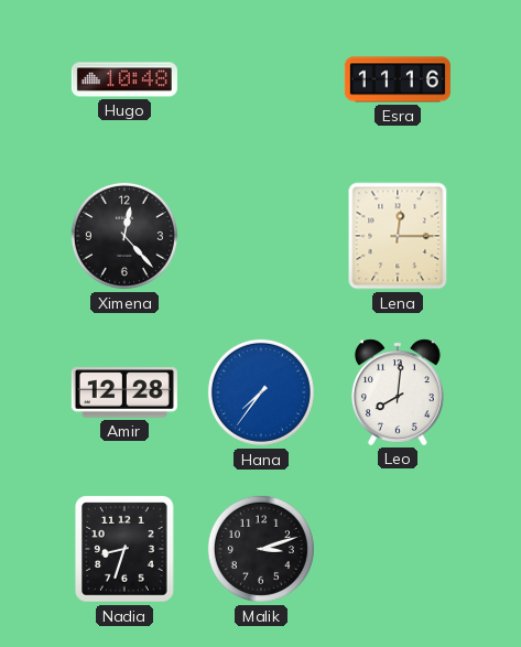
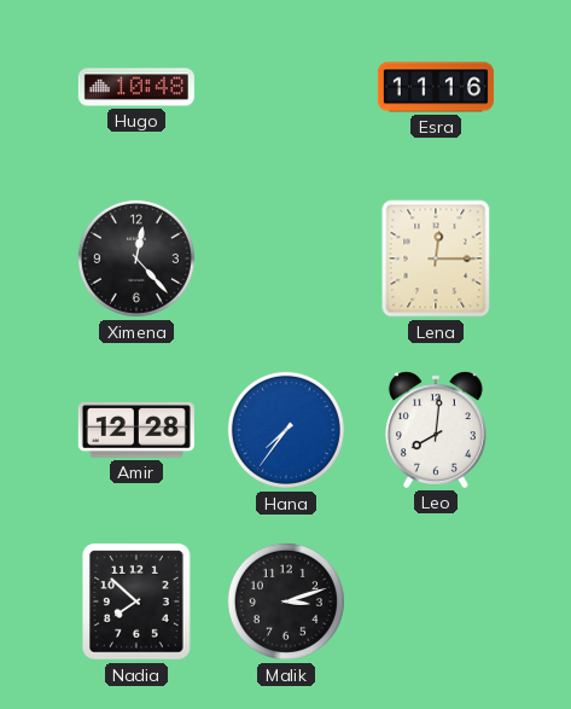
Nadia: 8:33 -> 7:52 (138, 602)
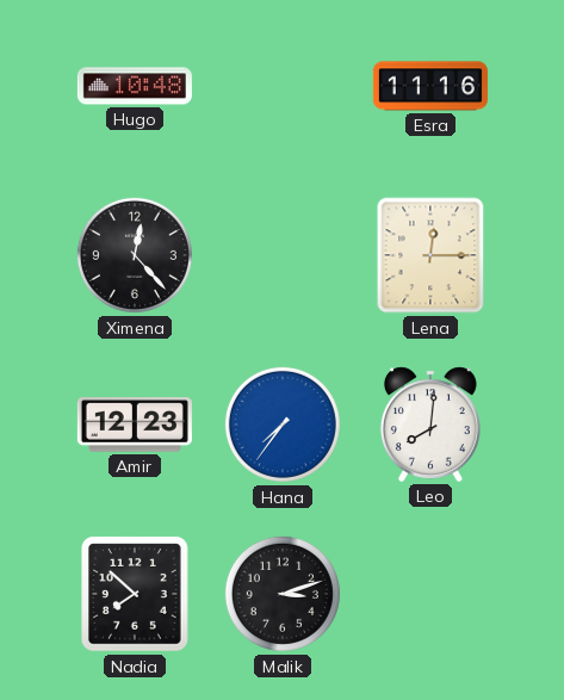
Amir: 12:28 -> 12:23 (135, 425)
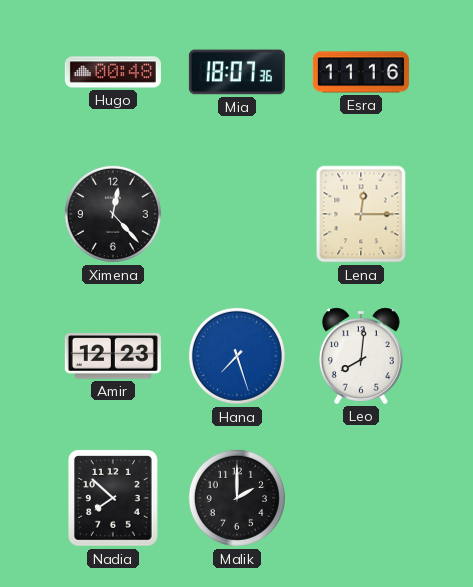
Hugo: 10:48 -> 00:48 (113, 72)
Mia: none -> 18:07 (237, 72)
Hana: 7:36 -> 7:27 (237, 356)
Malik: 3:12 -> 2:00 (237, 498)
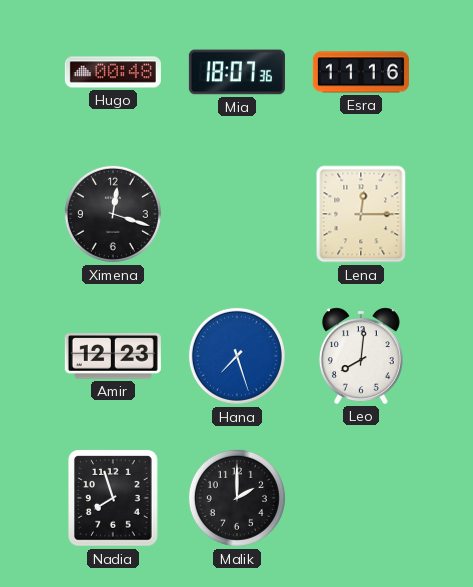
Ximena: 12:23 -> 12:18 (113, 214)
Nadia: 7:52 -> 7:57 (114, 498)
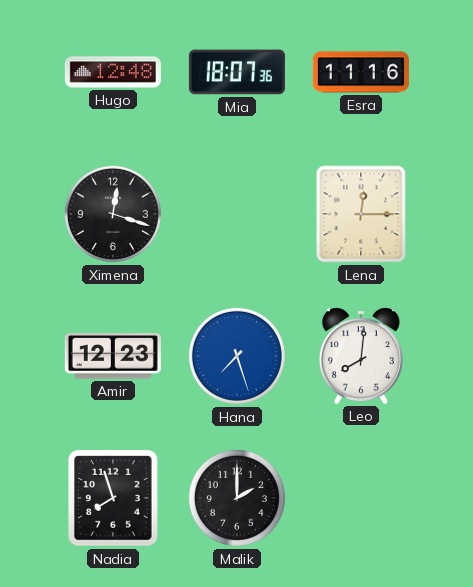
Hugo: 00:48 -> 12:48 (113, 72)
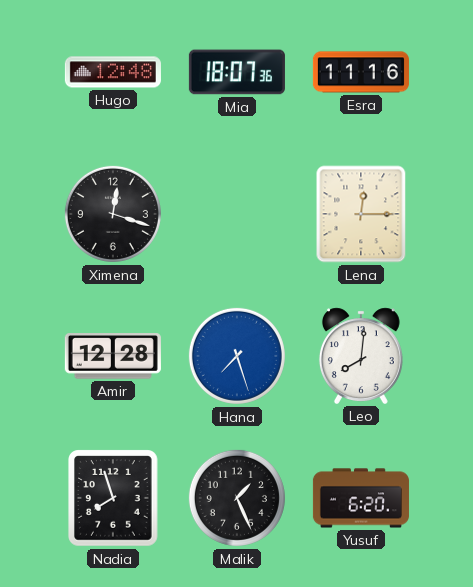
Amir: 12:23 -> 12:28 (113, 356)
Malik: 2:00 -> 1:26 (237, 498)
Yusuf: none -> 6:20 (361, 498)
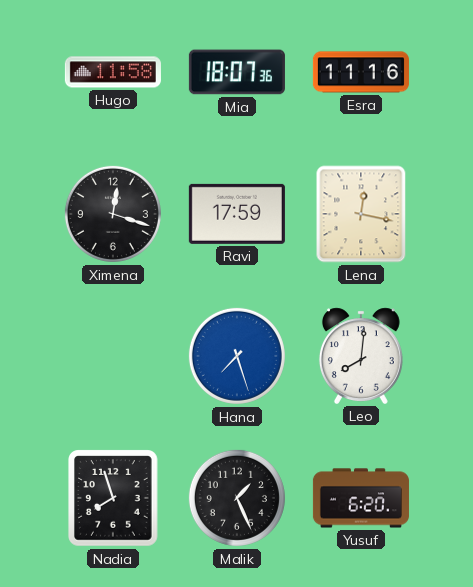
Hugo: 12:48 -> 11:58 (113, 72)
Ravi: none -> 17:59 (237, 214)
Lena: 12:15 -> 12:17 (361, 214)
Amir: 12:28 -> none (113, 356)
